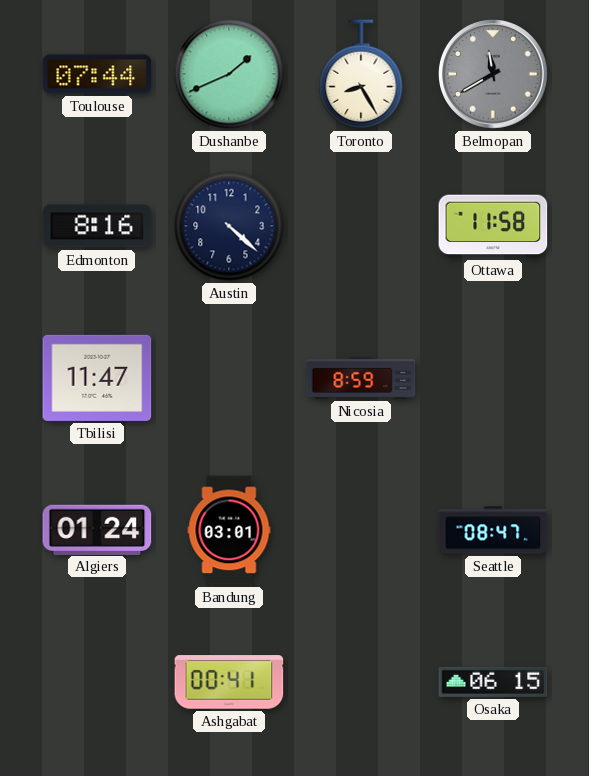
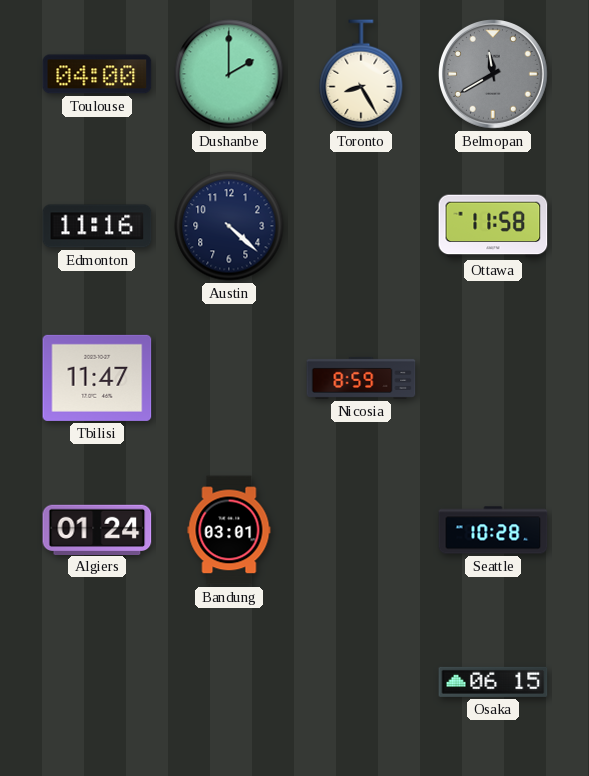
Toulouse: 07:44 -> 04:00 (97, 74)
Dushanbe: 1:41 -> 2:00 (229, 74)
Edmonton: 8:16 -> 11:16 (97, 226)
Seattle: 08:47 -> 10:28 (493, 530)
Ashgabat: 00:41 -> none (229, 682)
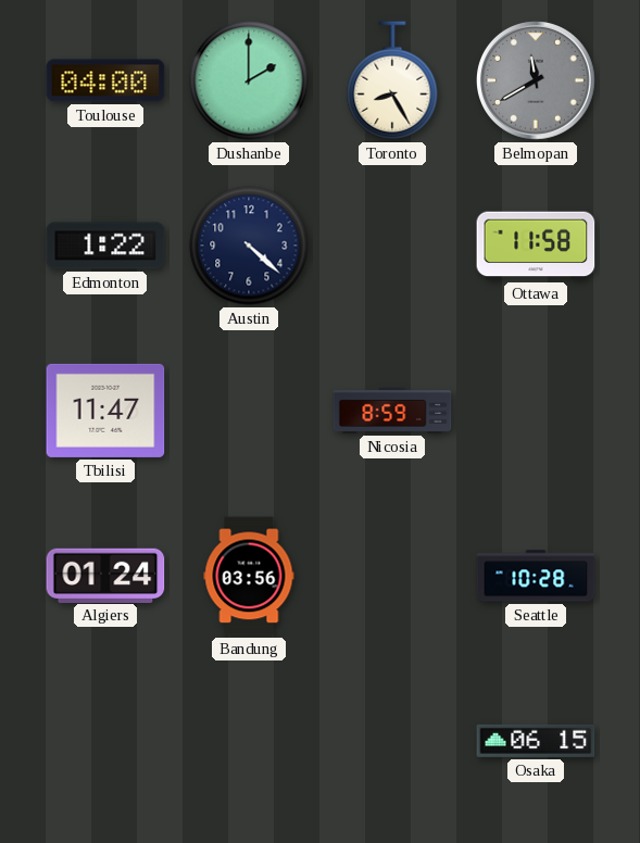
Edmonton: 11:16 -> 1:22 (105, 246)
Bandung: 03:01 -> 03:56 (249, 576)
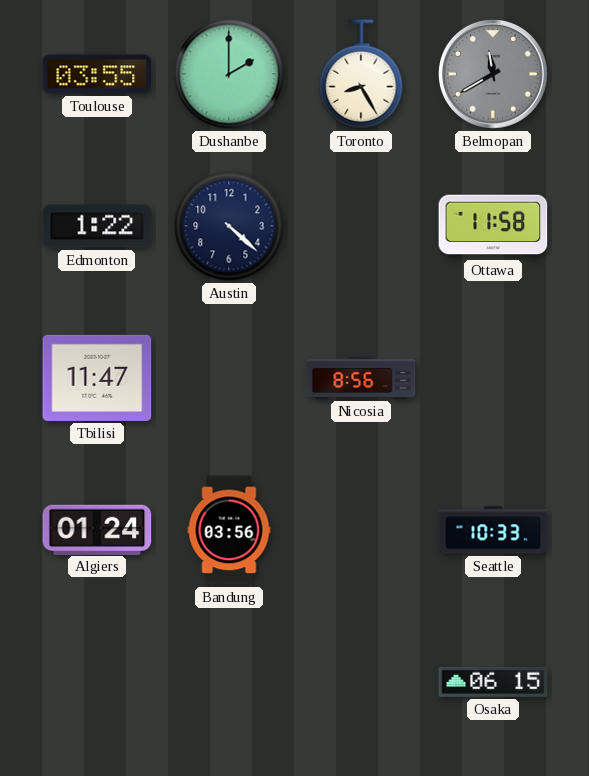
Toulouse: 04:00 -> 03:55 (97, 74)
Nicosia: 8:59 -> 8:56 (361, 378)
Seattle: 10:28 -> 10:33 (493, 530)
